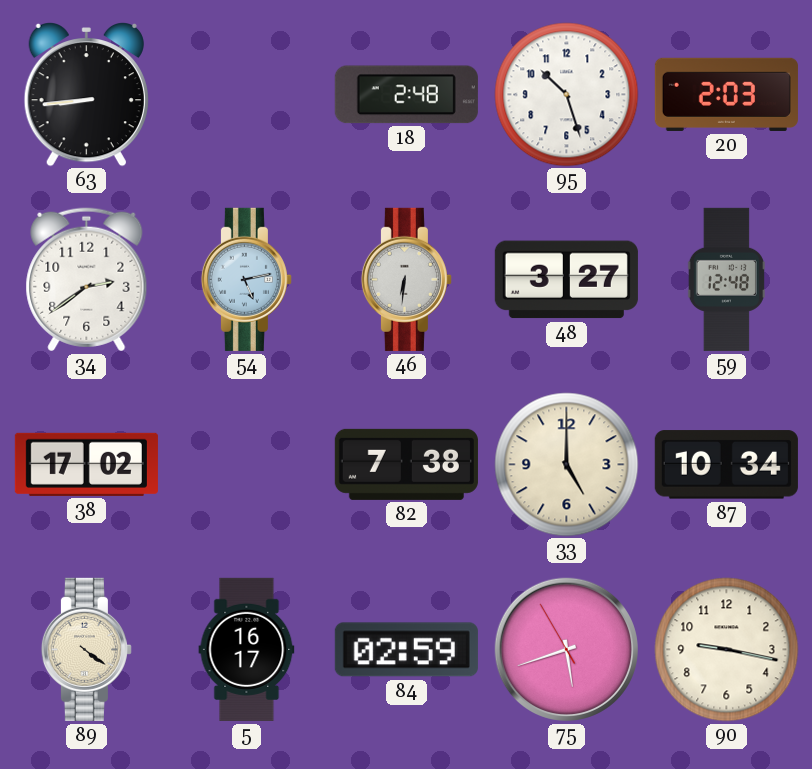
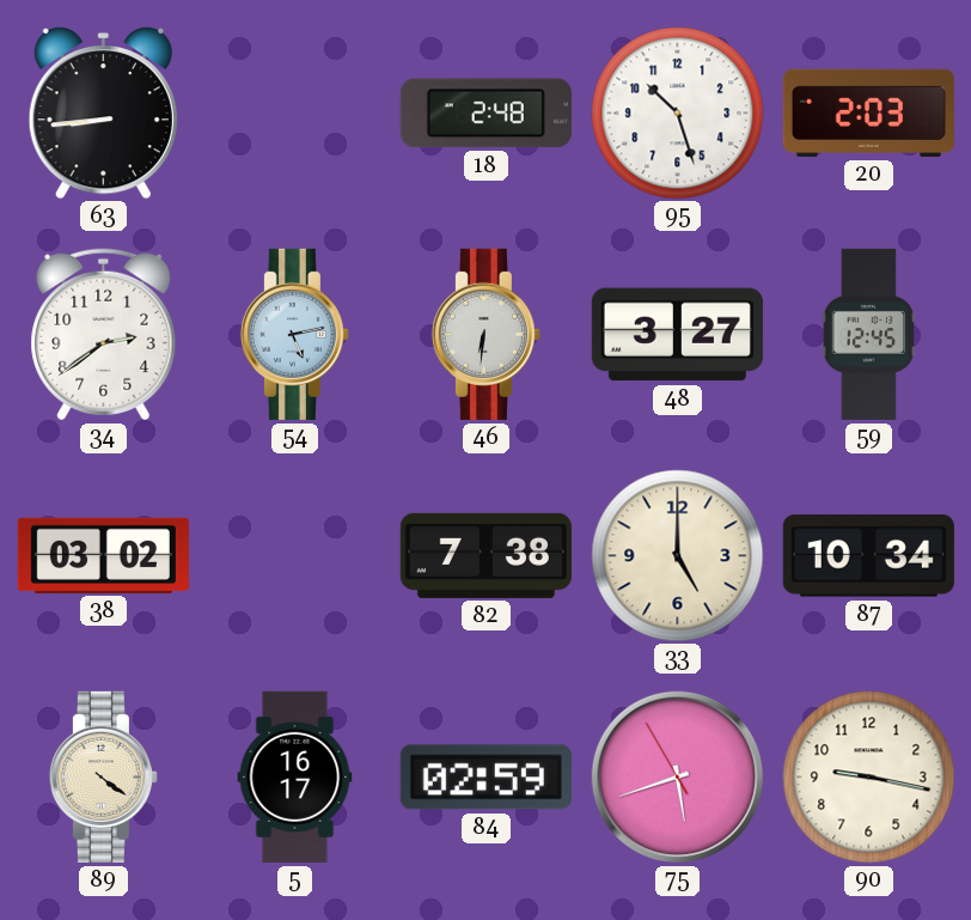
59: 12:48 -> 12:45 (868, 334)
38: 17:02 -> 03:02 (103, 555)
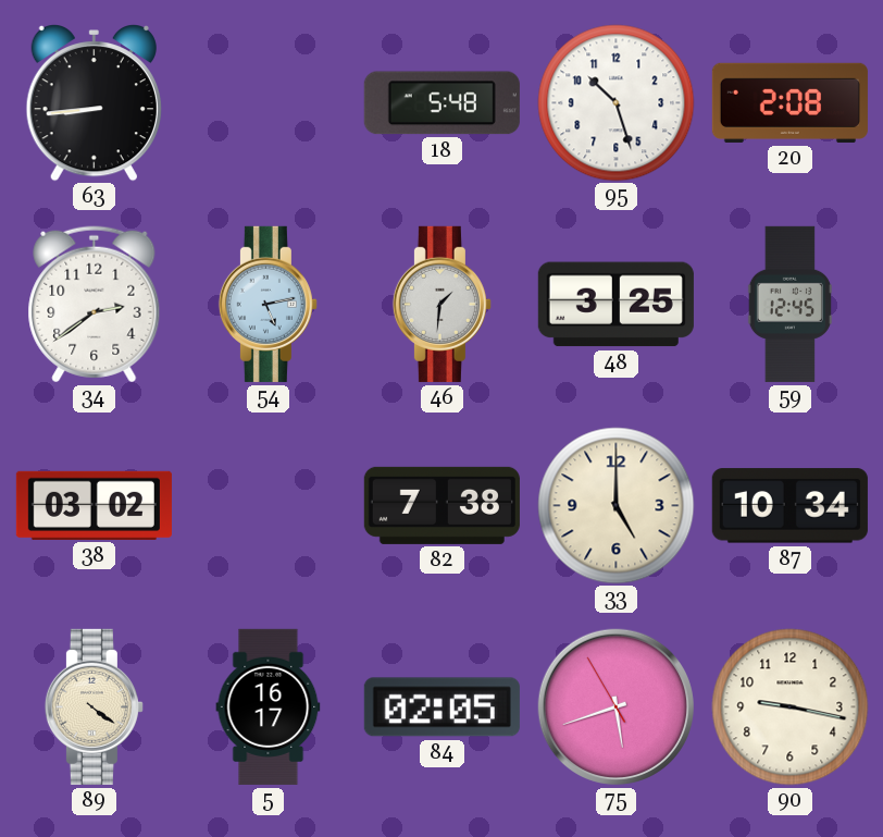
18: 2:48 -> 5:48 (442, 103)
20: 2:03 -> 2:08 (789, 102)
46: 6:31 -> 1:31 (442, 304)
48: 3:27 -> 3:25 (615, 305)
84: 02:59 -> 02:05 (442, 707)
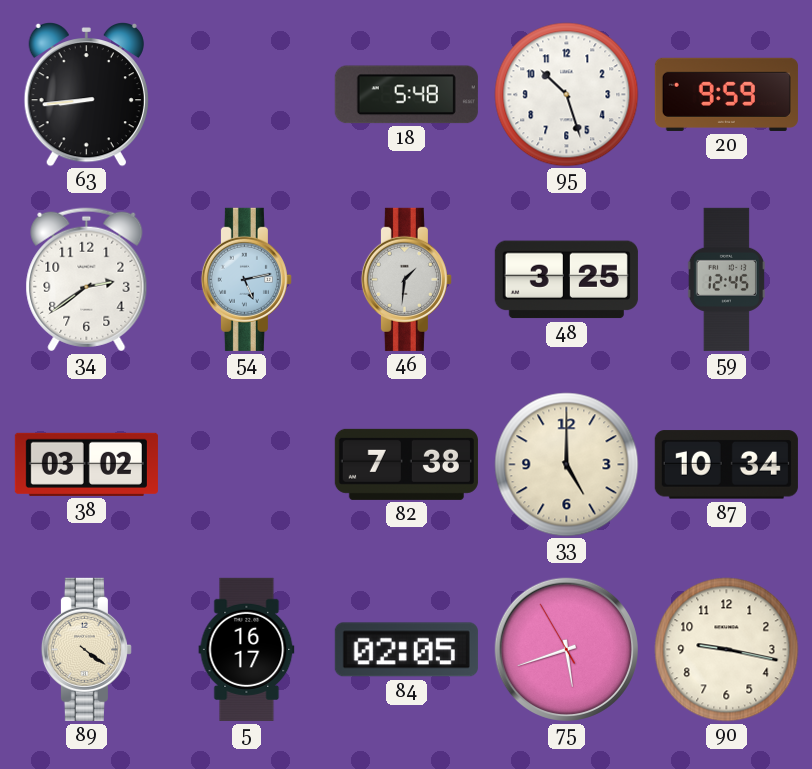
20: 2:08 -> 9:59 (726, 94)
